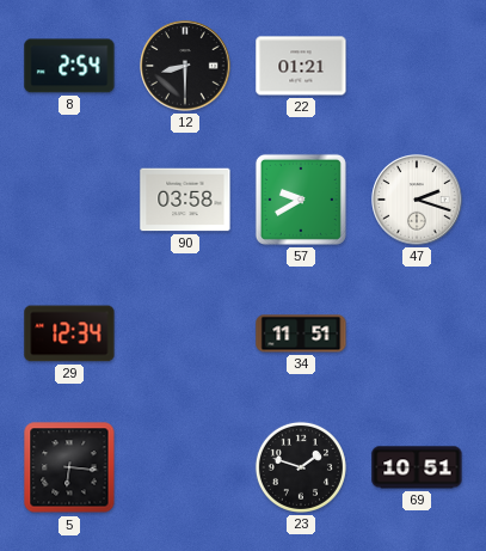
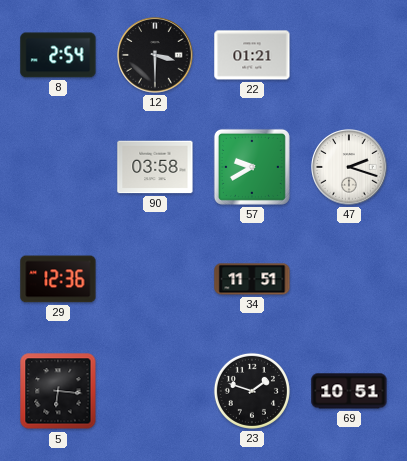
12: 8:30 -> 3:30 (155, 55)
29: 12:34 -> 12:36 (58, 279)
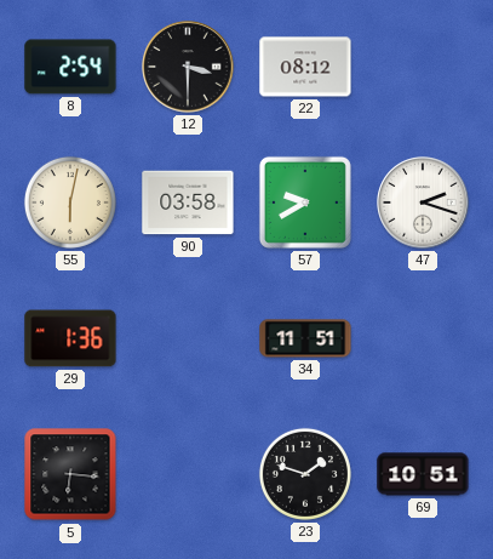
22: 01:21 -> 08:12 (305, 67)
55: none -> 6:02 (70, 203)
29: 12:36 -> 1:36 (70, 338)
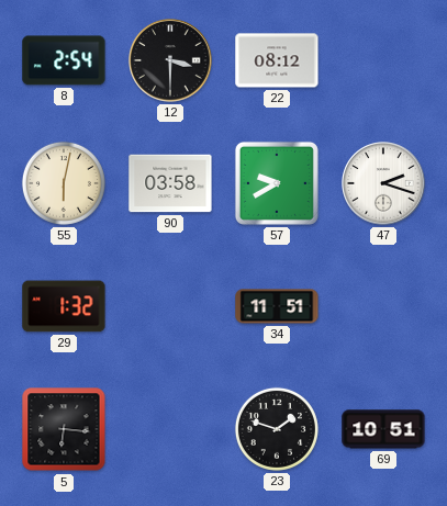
29: 1:36 -> 1:32 (64, 306)
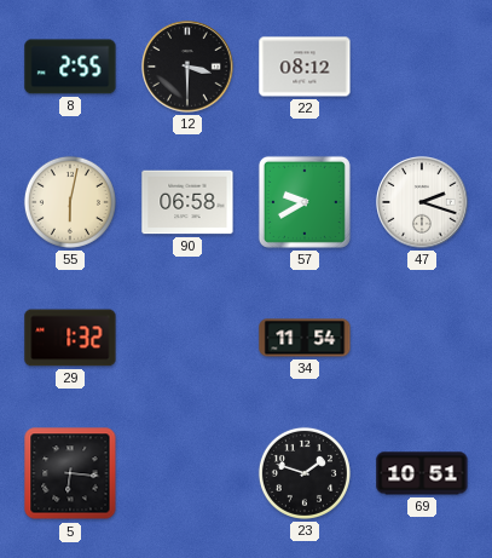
8: 2:54 -> 2:55 (70, 67)
90: 03:58 -> 06:58 (187, 202)
34: 11:51 -> 11:54 (305, 338)
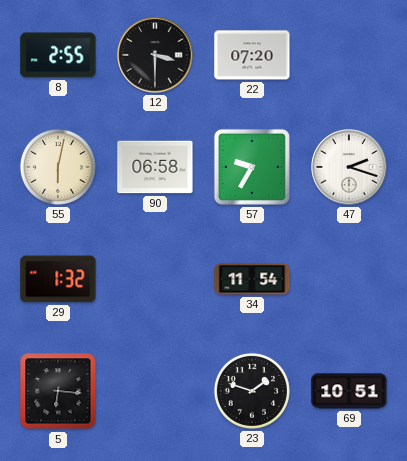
22: 08:12 -> 07:20 (252, 55)
57: 9:40 -> 9:35 (252, 167)
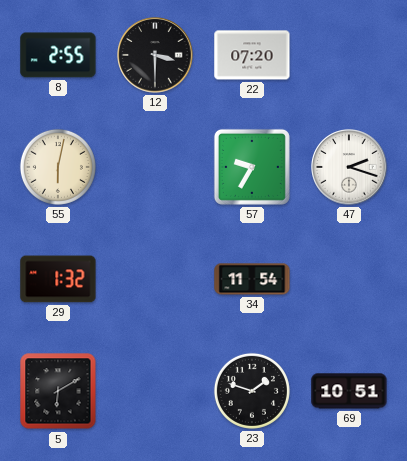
90: 06:58 -> none (155, 167)
5: 6:16 -> 6:10 (58, 391)
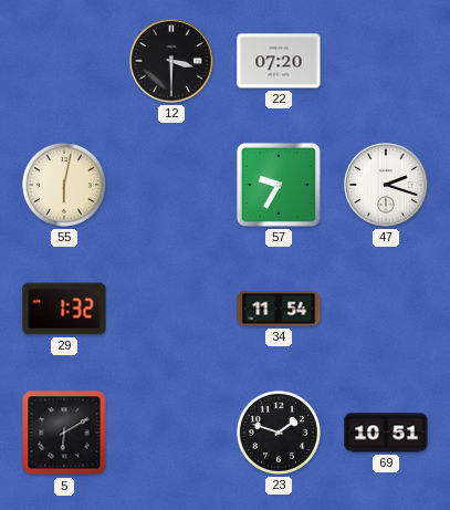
8: 2:55 -> none (58, 55)
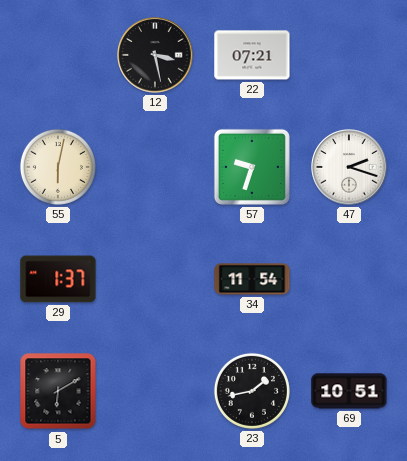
12: 3:30 -> 3:28 (155, 55)
22: 07:20 -> 07:21 (252, 55)
57: 9:35 -> 9:33 (252, 167)
29: 1:32 -> 1:37 (58, 279)
23: 1:48 -> 1:43 (252, 391)
